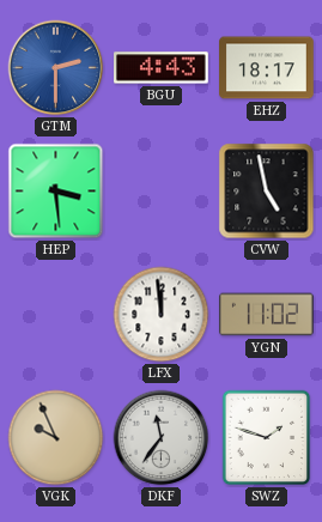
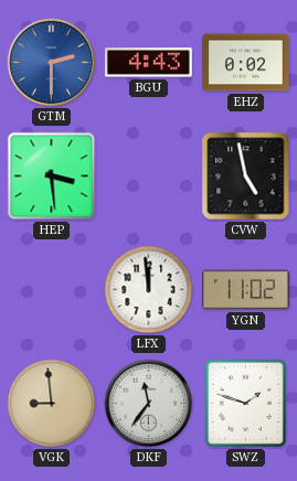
EHZ: 18:17 -> 0:02 (246, 63)
VGK: 9:56 -> 8:59 (52, 404)
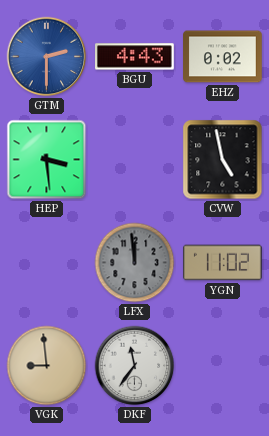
LFX dial: white -> grey (135, 263)
SWZ: 1:48 -> none (246, 404)
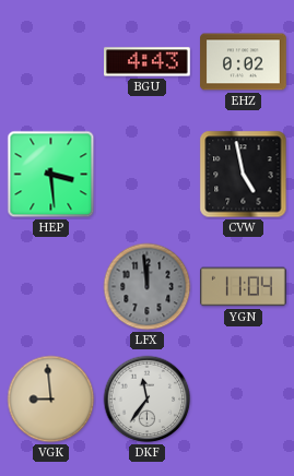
GTM: 2:30 -> none (47, 57)
YGN: 11:02 -> 11:04 (244, 287)
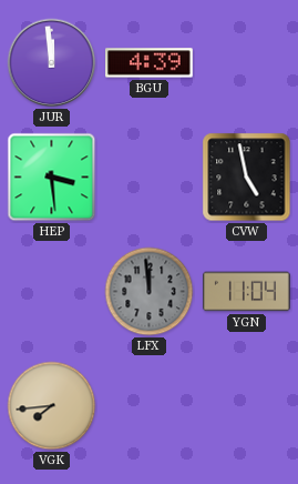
JUR: none -> 11:59 (52, 63)
BGU: 4:43 -> 4:39 (150, 63)
EHZ: 0:02 -> none (244, 62)
VGK: 8:59 -> 7:44 (52, 406)
DKF: 11:36 -> none (148, 400)
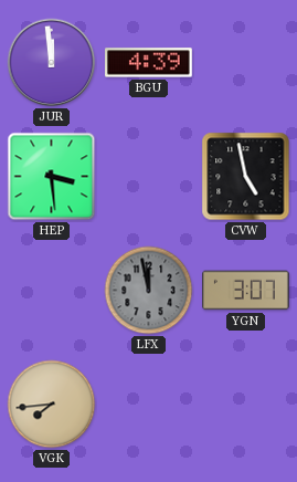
LFX: 11:59 -> 11:58 (149, 291)
YGN: 11:04 -> 3:07 (246, 291)
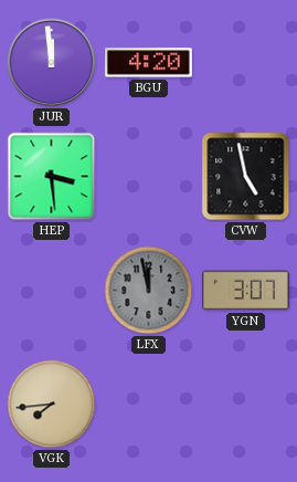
BGU: 4:39 -> 4:20 (149, 63)
